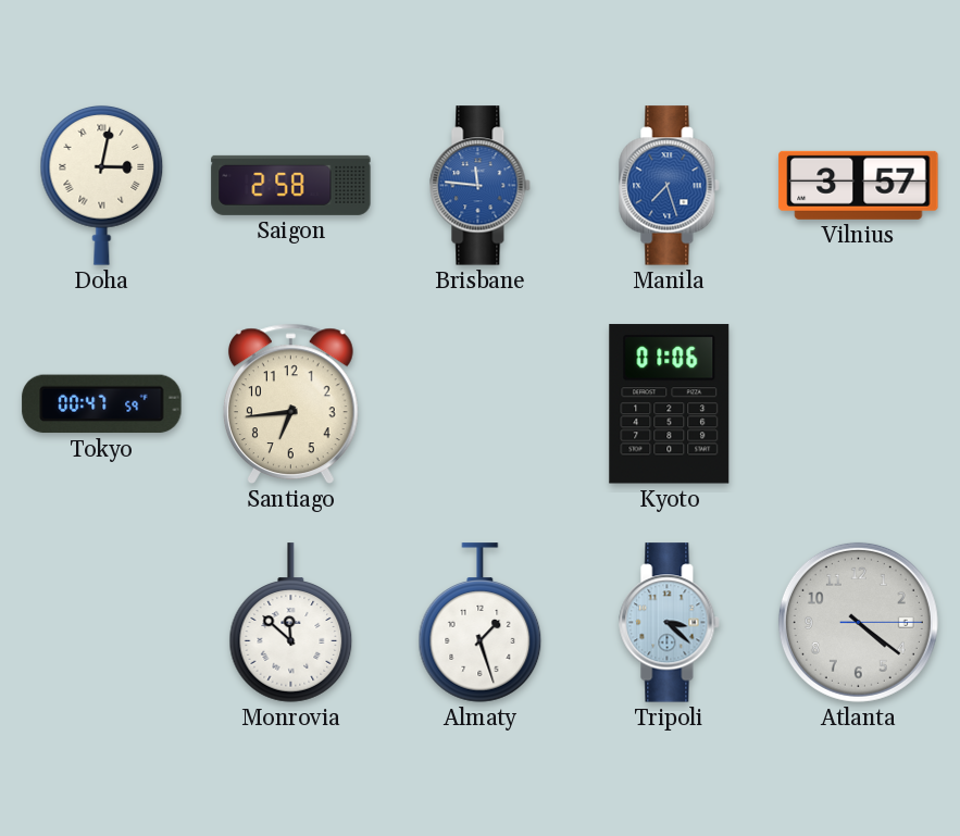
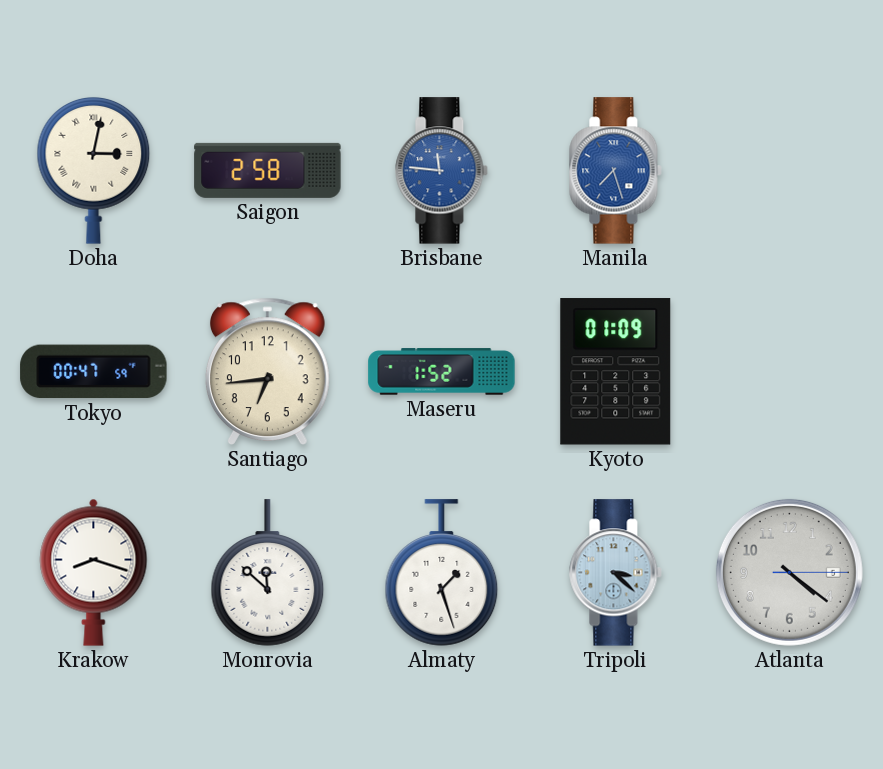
Vilnius: 3:57 -> none (859, 185)
Maseru: none -> 1:52 (442, 372)
Kyoto: 01:06 -> 01:09 (616, 372)
Krakow: none -> 8:18 (94, 572)
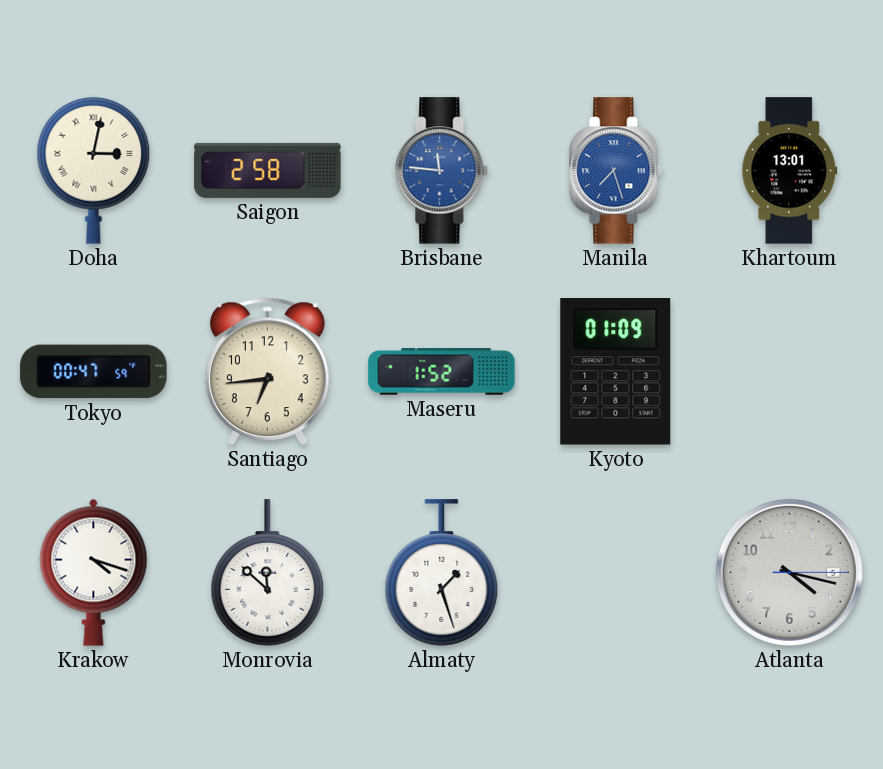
Khartoum: none -> 13:01 (790, 171)
Krakow: 8:18 -> 4:18 (94, 572)
Tripoli: 3:22 -> none (616, 573)
Atlanta: 4:21 -> 4:17 (789, 572)
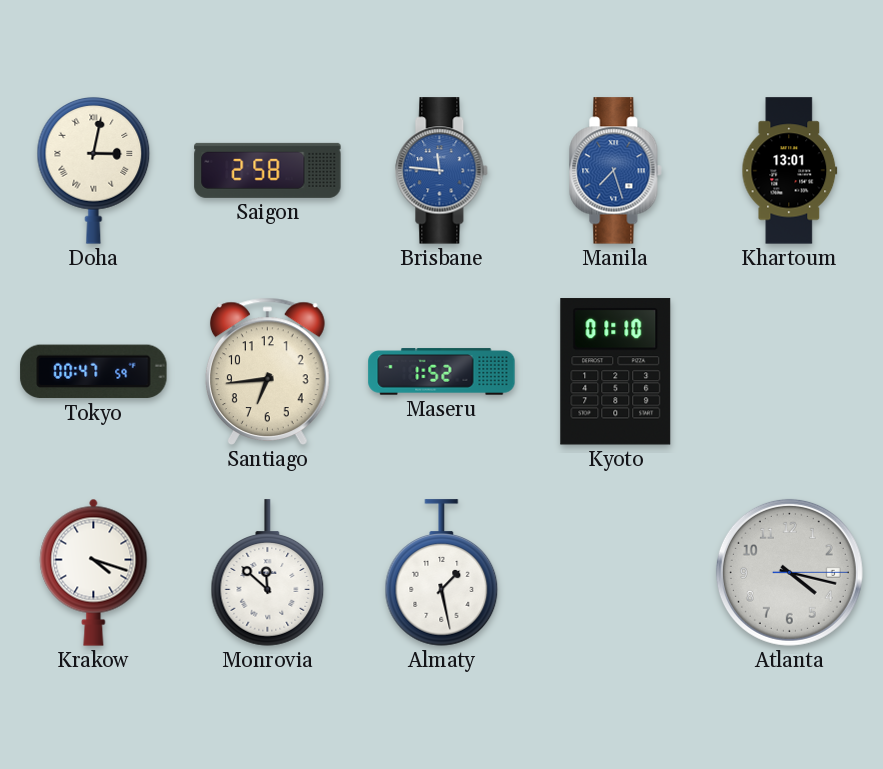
Kyoto: 01:09 -> 01:10 (616, 372)
Almaty: 1:27 -> 1:28 (442, 573)
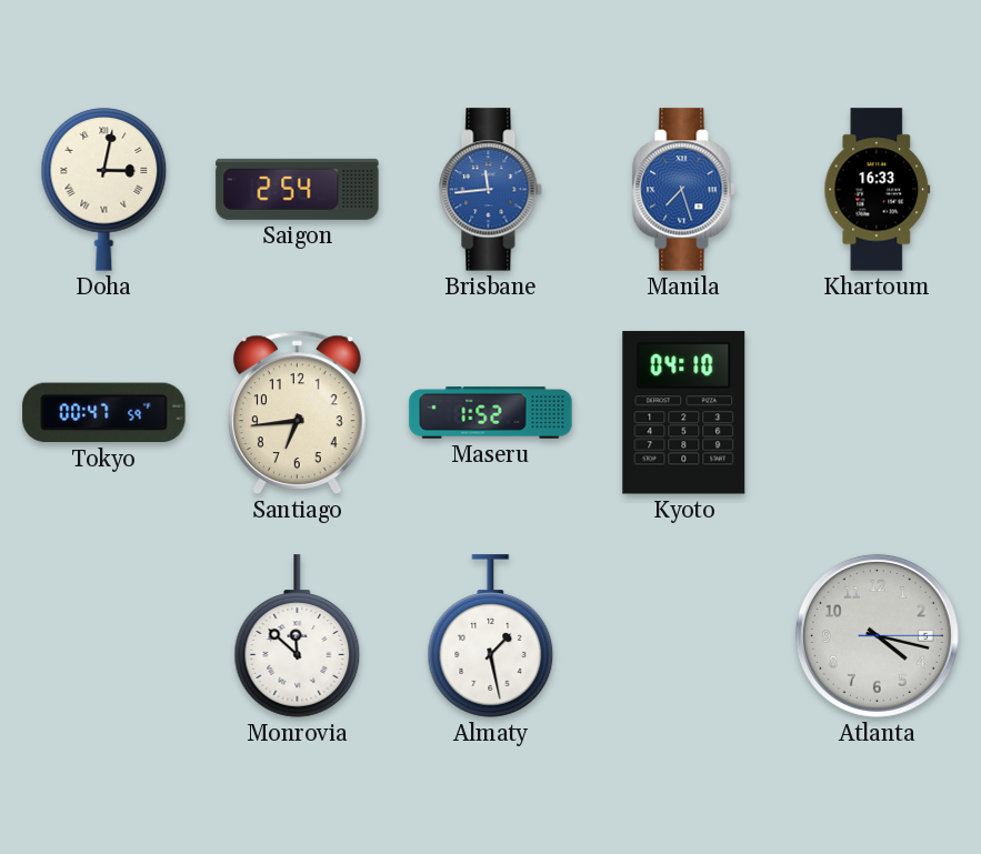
Saigon: 2:58 -> 2:54 (298, 189)
Brisbane: 11:46 -> 11:44 (491, 190)
Khartoum: 13:01 -> 16:33 (878, 190)
Kyoto: 01:10 -> 04:10 (684, 413)
Krakow: 4:18 -> none (94, 572)
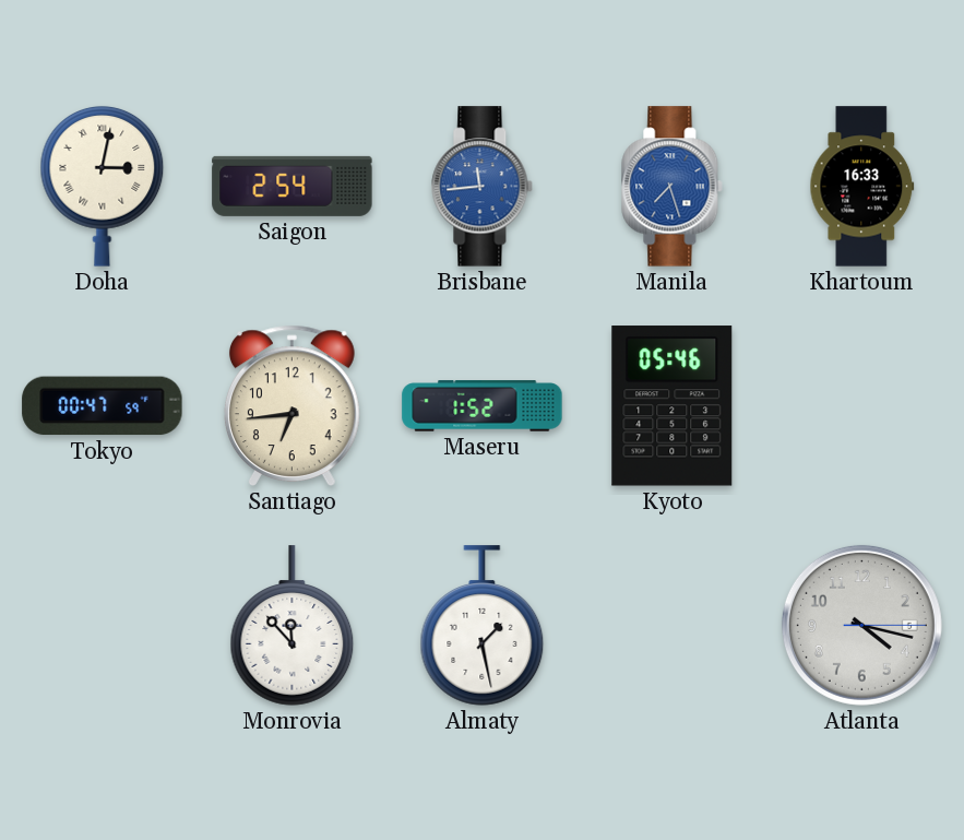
Kyoto: 04:10 -> 05:46 (673, 406)
Monrovia: 11:52 -> 11:53 (293, 626)
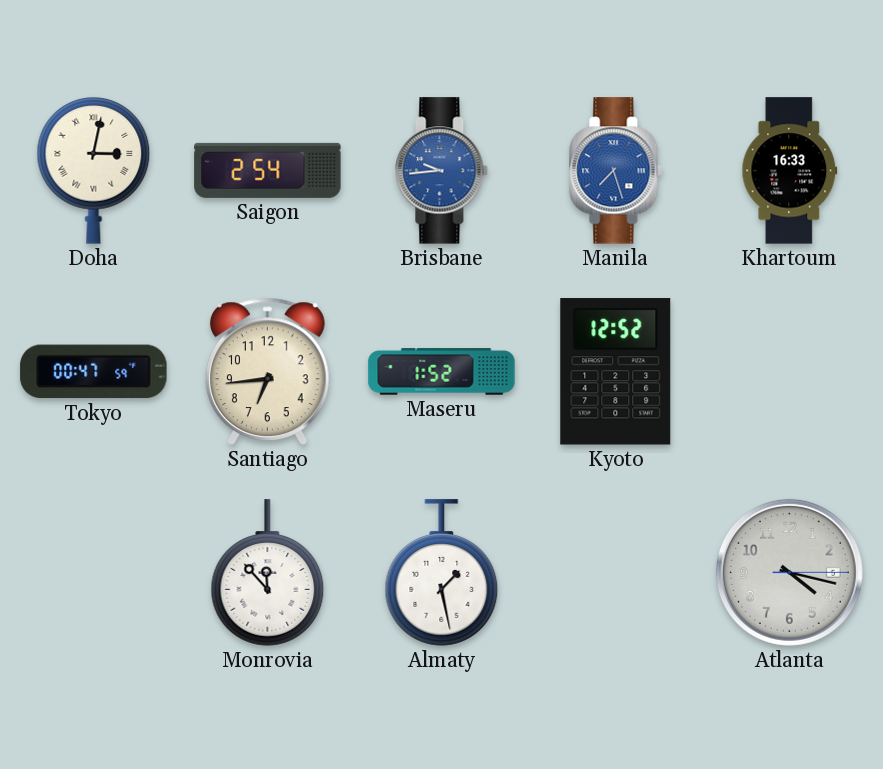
Brisbane: 11:44 -> 9:44 (442, 171)
Kyoto: 05:46 -> 12:52 (616, 372)
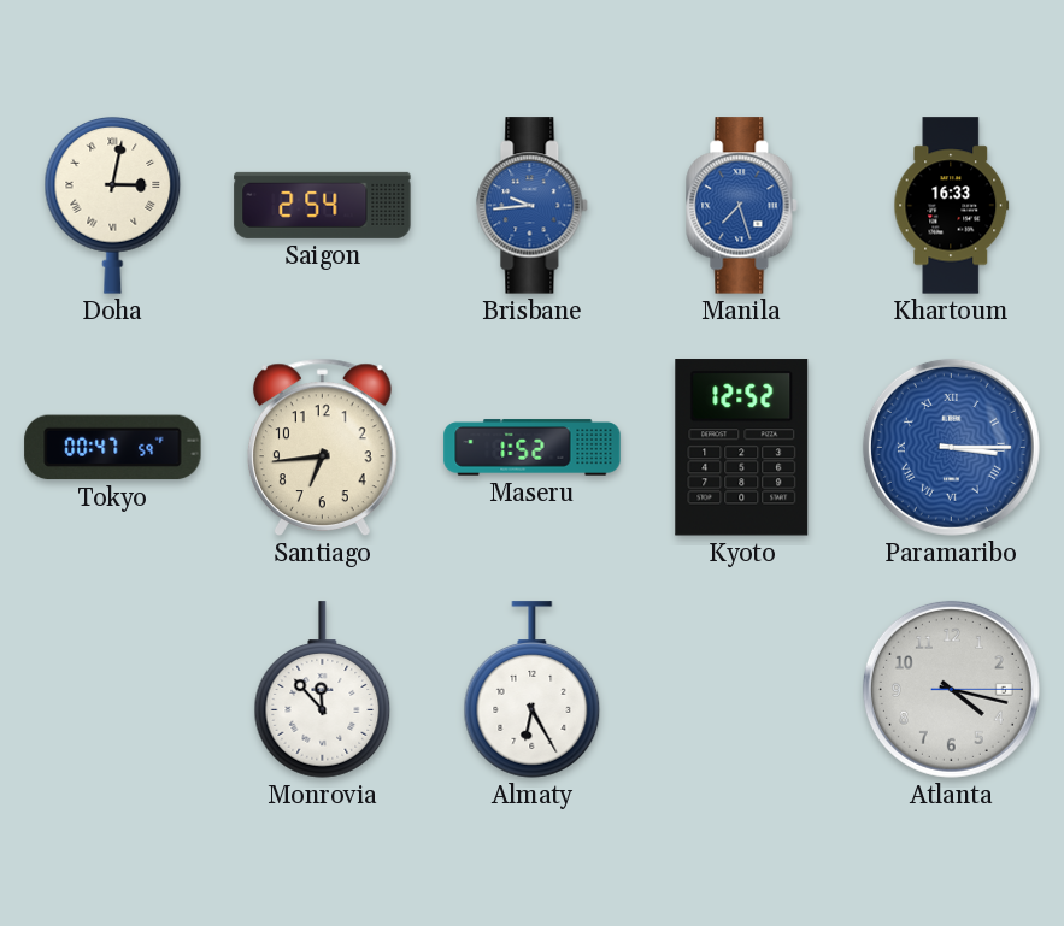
Paramaribo: none -> 3:15 (951, 447)
Almaty: 1:28 -> 6:25 (533, 690)
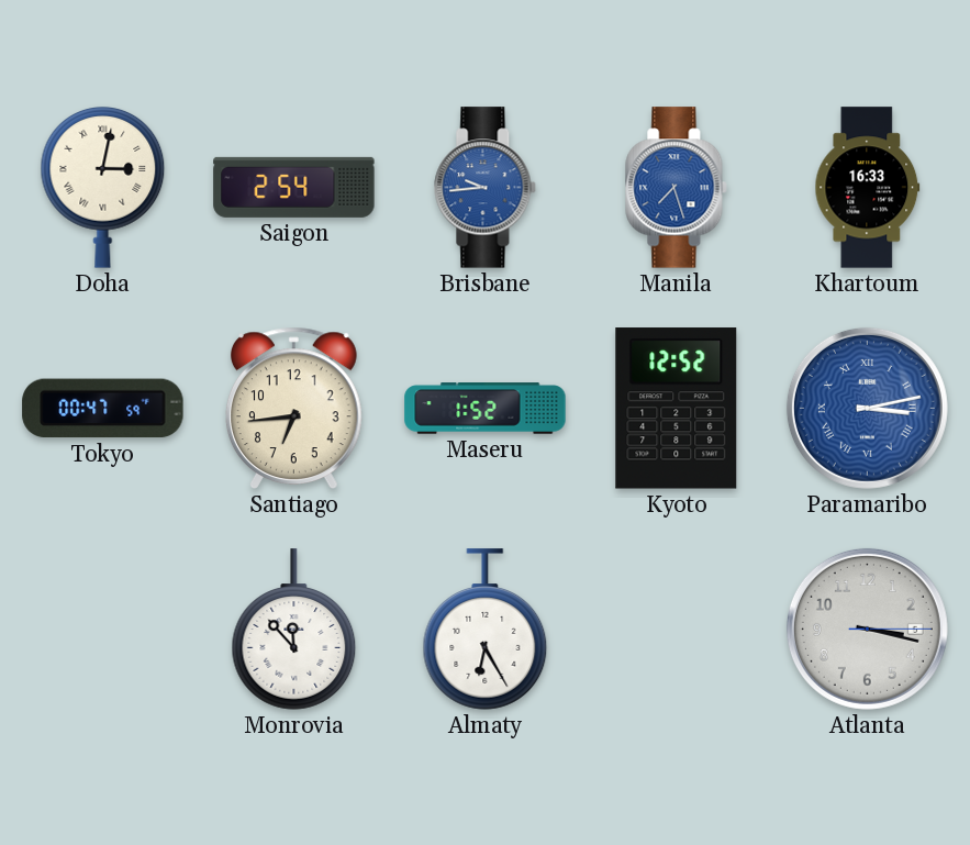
Paramaribo: 3:15 -> 3:13 (867, 408)
Atlanta: 4:17 -> 3:17 (867, 629)
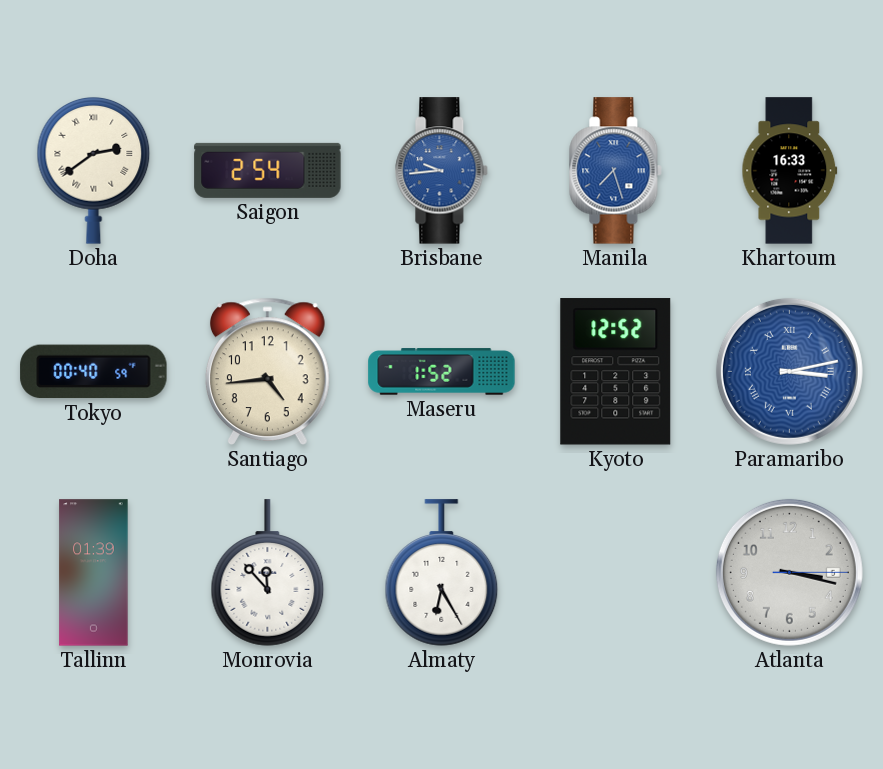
Doha: 3:02 -> 2:39 (94, 170)
Tokyo: 00:47 -> 00:40 (94, 372)
Santiago: 6:44 -> 4:44 (267, 371)
Tallinn: none -> 01:39 (94, 573)
